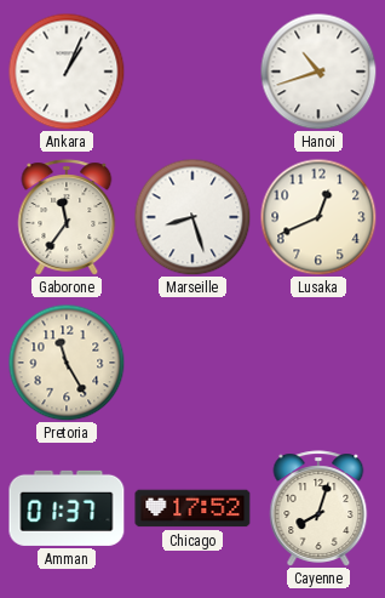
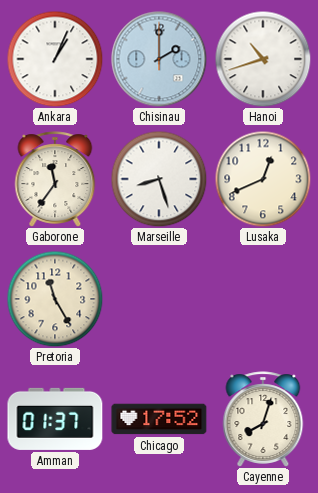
Chisinau: none -> 2:00 (159, 59)
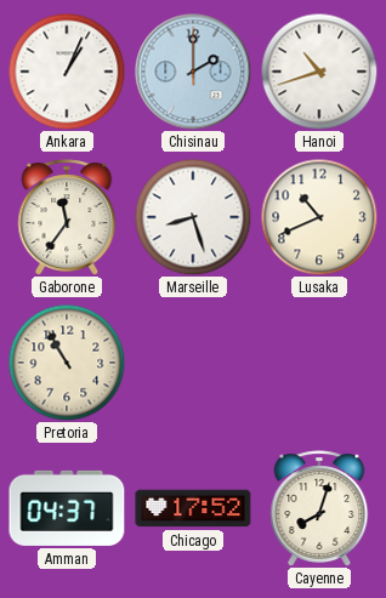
Lusaka: 12:41 -> 10:41 (319, 217)
Pretoria: 11:25 -> 10:55 (67, 363)
Amman: 01:37 -> 04:37 (67, 508)
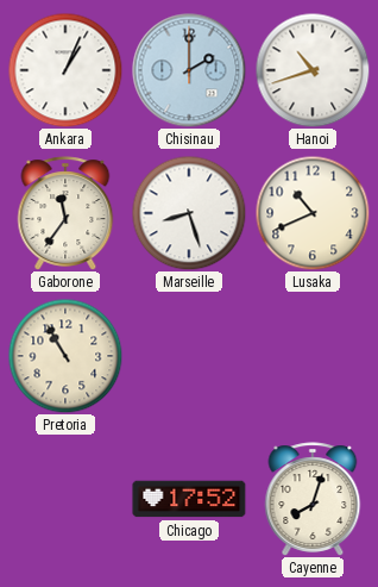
Amman: 04:37 -> none (67, 508)
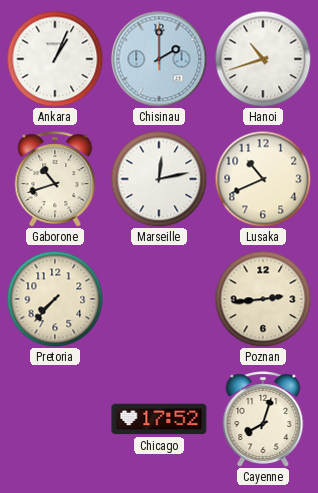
Gaborone: 11:36 -> 10:42 (55, 179)
Marseille: 8:27 -> 12:13 (159, 179)
Pretoria: 10:55 -> 7:37 (55, 299)
Poznan: none -> 2:44 (263, 299)
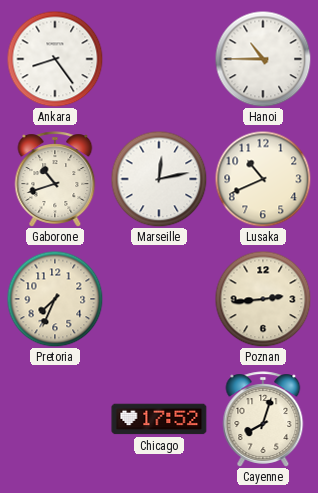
Ankara: 1:04 -> 8:24 (55, 59)
Chisinau: 2:00 -> none (159, 59)
Hanoi: 10:42 -> 10:45 (263, 59)
Pretoria: 7:37 -> 7:34 (55, 299)
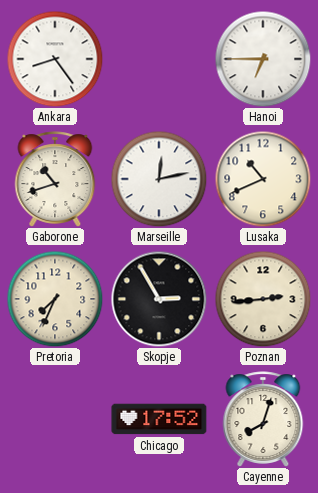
Hanoi: 10:45 -> 6:45 (263, 59)
Skopje: none -> 2:55 (159, 299)
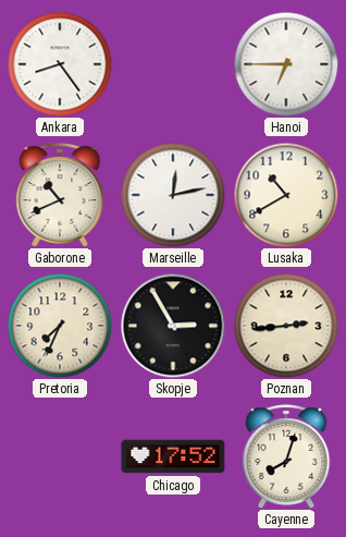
Gaborone: 10:42 -> 10:41 (60, 195)
Lusaka: 10:41 -> 10:40 (286, 195)
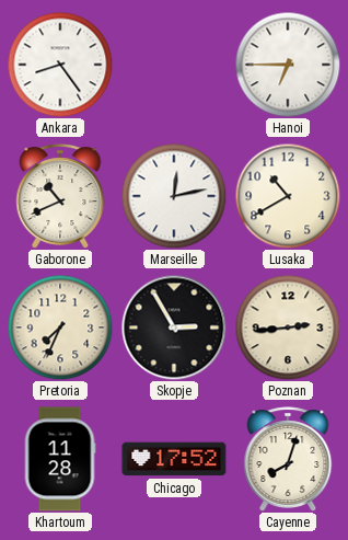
Khartoum: none -> 11:28 (60, 459)
